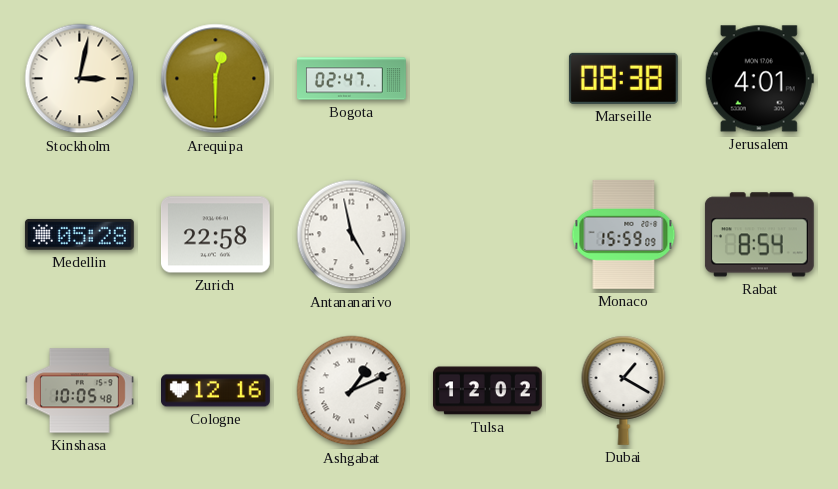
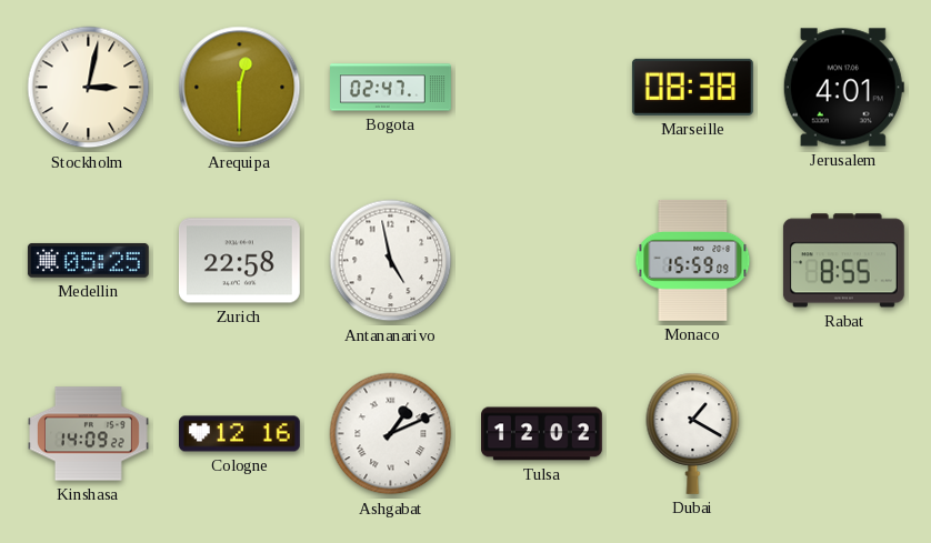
Medellin: 05:28 -> 05:25 (88, 261)
Rabat: 8:54 -> 8:55 (843, 261)
Kinshasa: 10:05 -> 14:09 (89, 434)
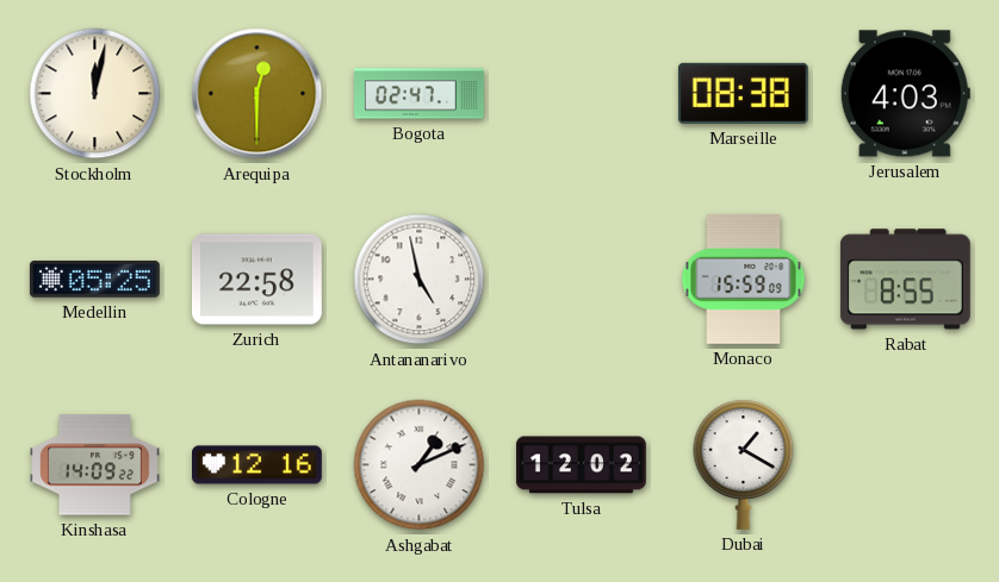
Stockholm: 3:02 -> 12:02 (95, 94)
Jerusalem: 4:01 -> 4:03 (905, 94)
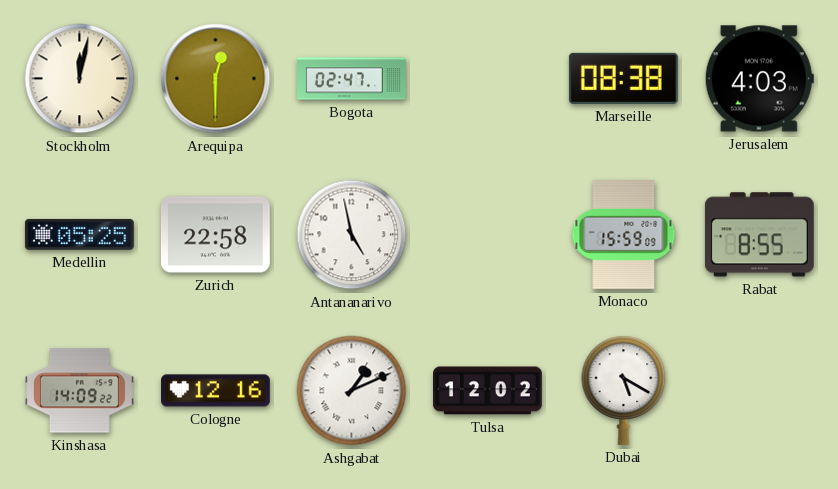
Dubai: 1:20 -> 5:20 (624, 390)
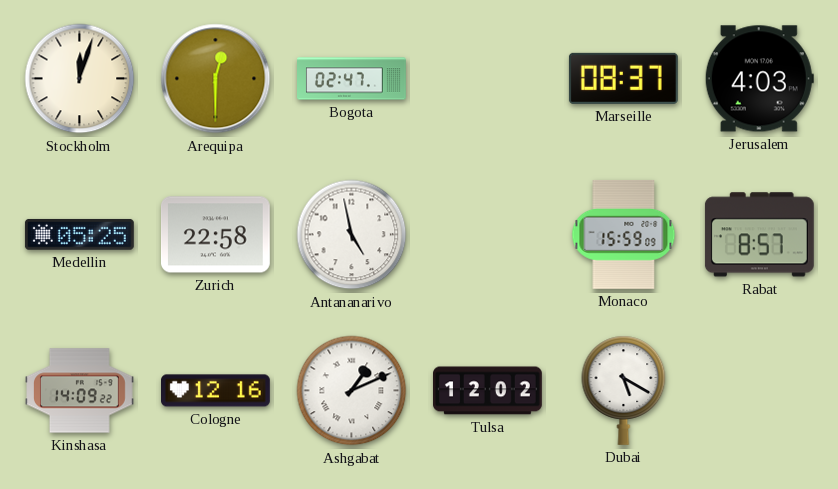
Stockholm: 12:02 -> 12:03 (80, 79)
Marseille: 08:38 -> 08:37 (623, 78)
Rabat: 8:55 -> 8:57 (759, 235)
